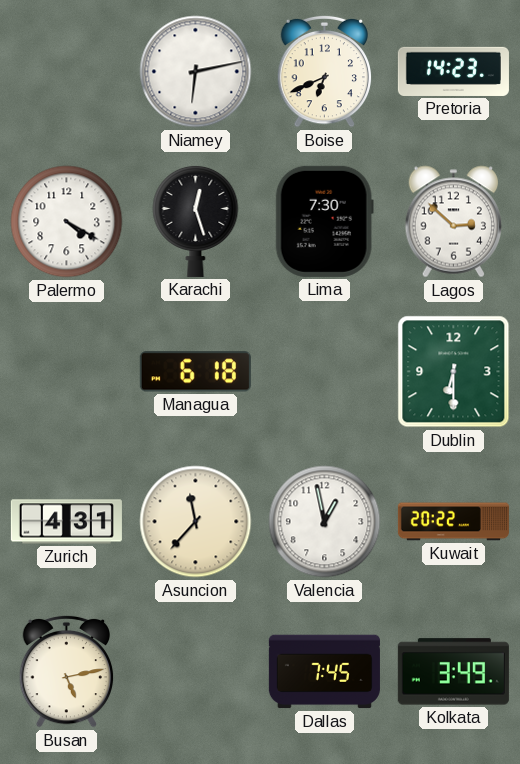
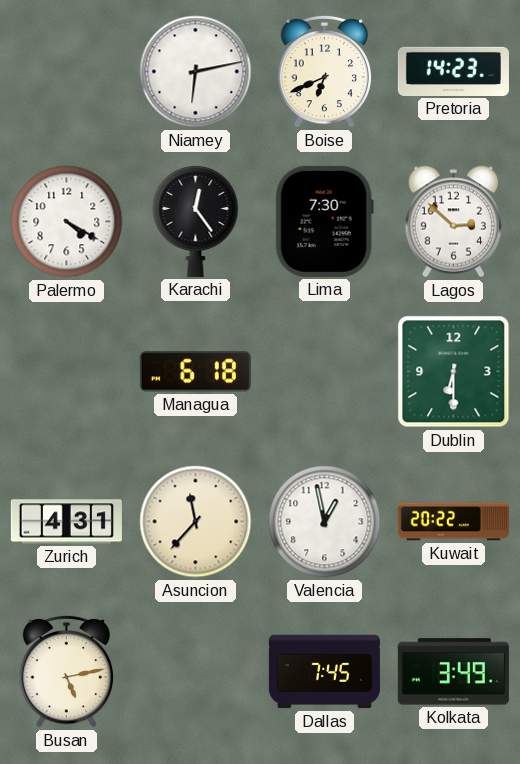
Karachi: 12:27 -> 12:24 (196, 221)
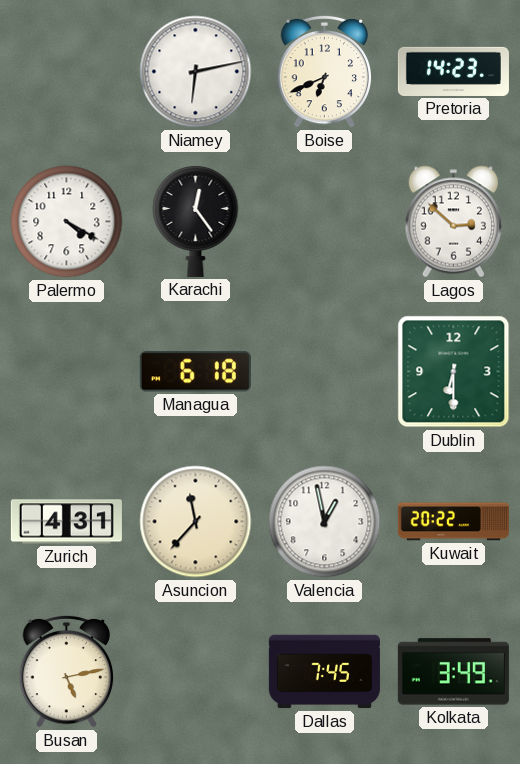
Lima: 7:30 -> none (324, 221)
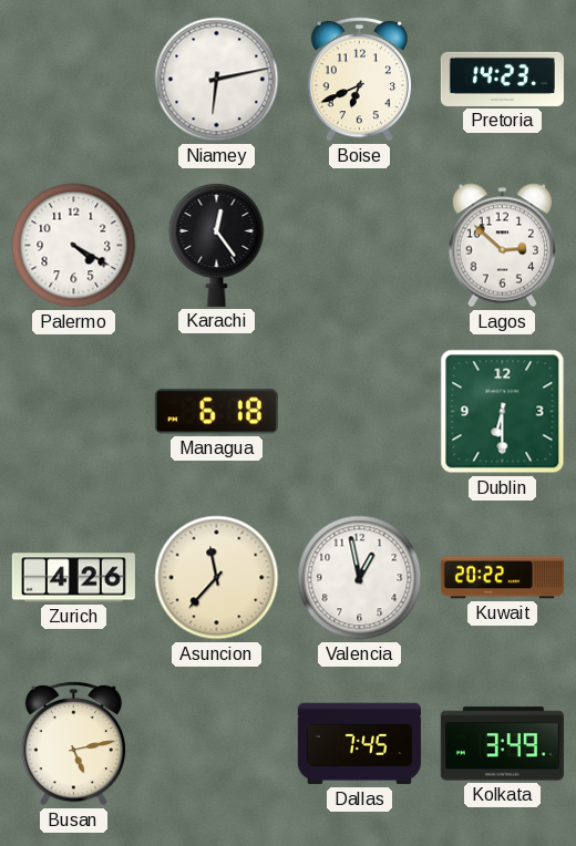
Zurich: 4:31 -> 4:26 (73, 578)
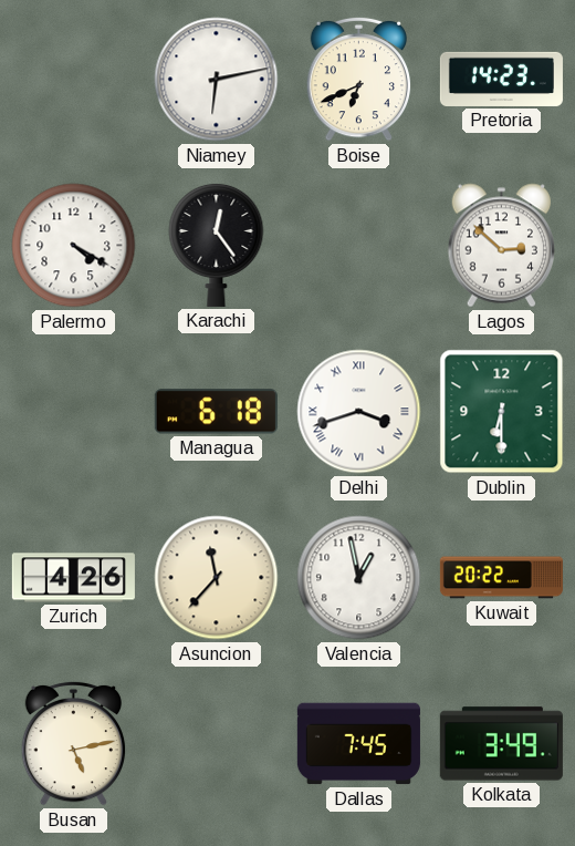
Delhi: none -> 3:42 (359, 412)
